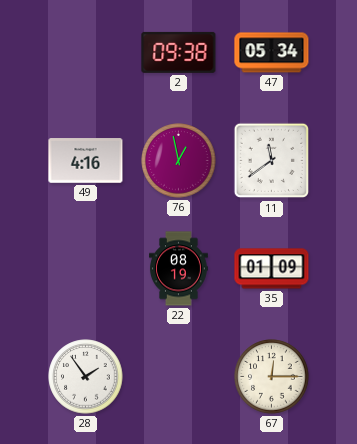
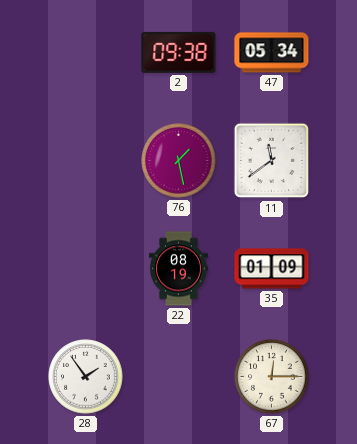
49: 4:16 -> none (86, 161)
76: 12:58 -> 1:28 (179, 161)
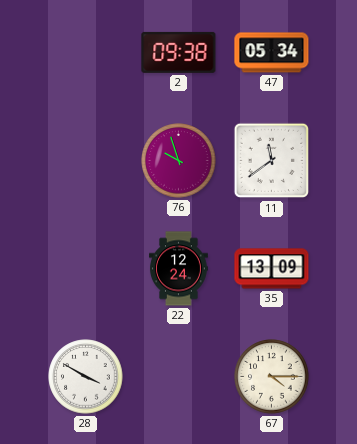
76: 1:28 -> 9:57 (179, 161)
22: 08:19 -> 12:24 (179, 269)
35: 01:09 -> 13:09 (272, 269)
28: 1:54 -> 3:50 (86, 377)
67: 12:15 -> 4:15 (272, 377)
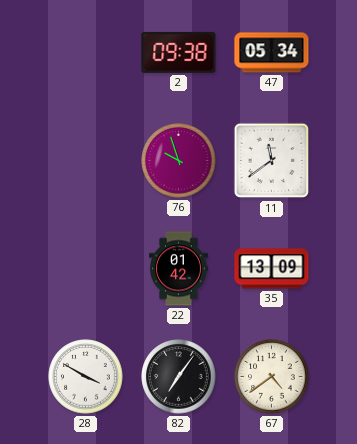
22: 12:24 -> 01:42 (179, 269)
82: none -> 7:06 (179, 377)
67: 4:15 -> 4:39 (272, 377)
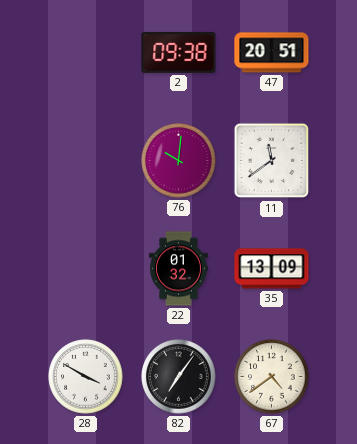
47: 05:34 -> 20:51 (272, 53)
76: 9:57 -> 10:01 (179, 161)
22: 01:42 -> 01:32 (179, 269)
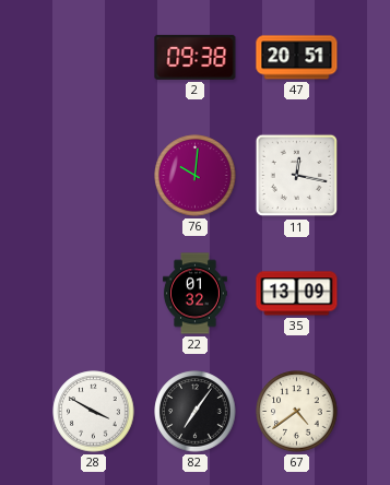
11: 11:39 -> 12:17 (297, 176)
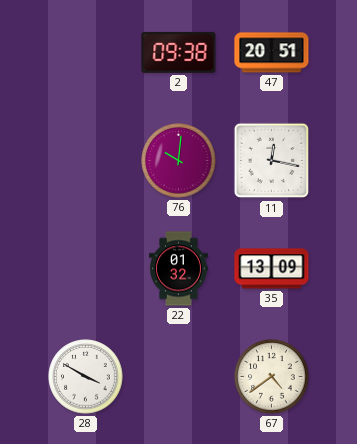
82: 7:06 -> none (196, 412)
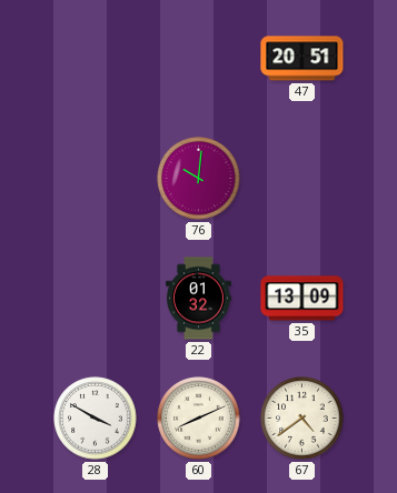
2: 09:38 -> none (179, 52)
11: 12:17 -> none (272, 161)
60: none -> 8:11 (199, 419)
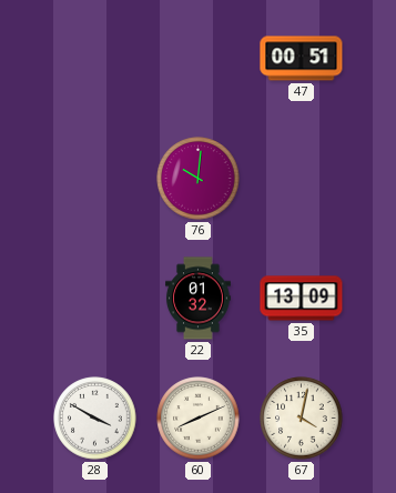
47: 20:51 -> 00:51 (302, 59)
67: 4:39 -> 4:02 (302, 419)
